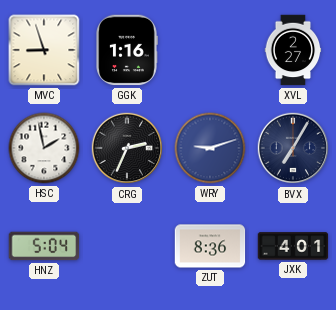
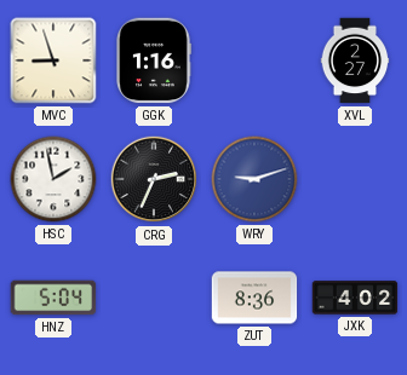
BVX: 7:05 -> none (293, 148)
JXK: 4:01 -> 4:02 (355, 298)
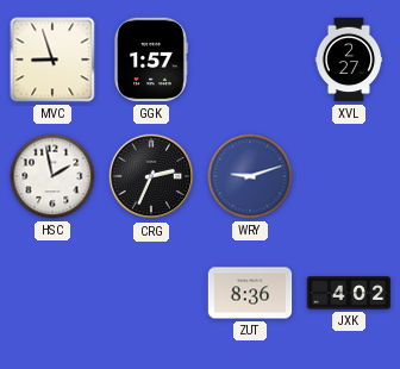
GGK: 1:16 -> 1:57 (151, 60)
HNZ: 5:04 -> none (53, 298)
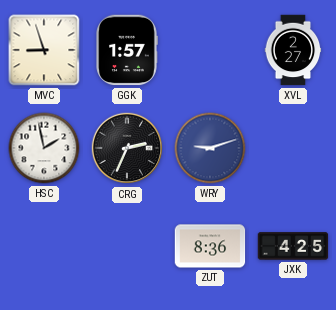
JXK: 4:02 -> 4:25 (293, 246)
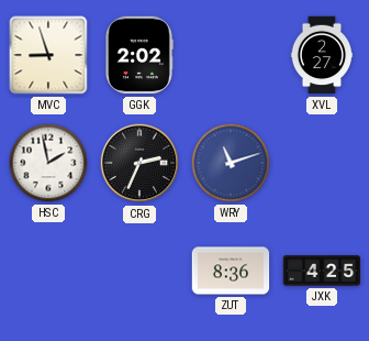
GGK: 1:57 -> 2:02 (139, 55)
WRY: 9:12 -> 11:12 (231, 163)
